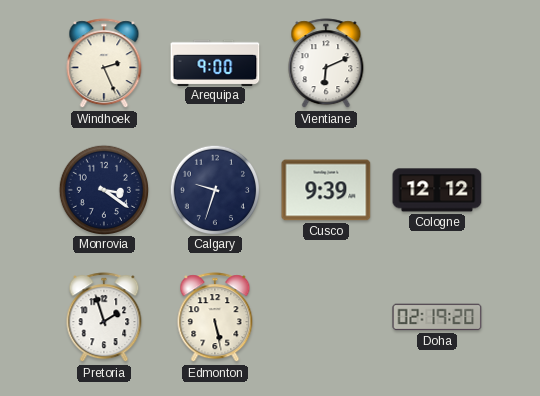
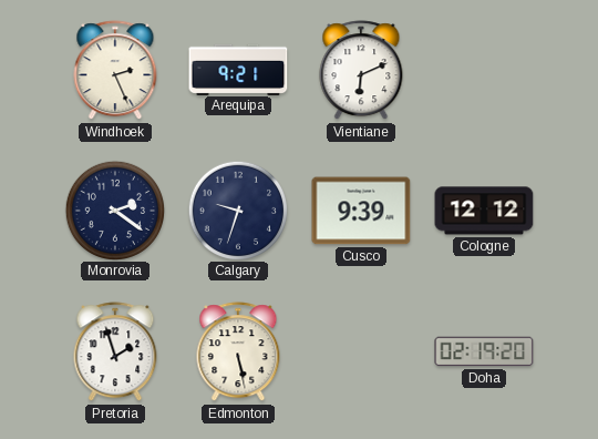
Arequipa: 9:00 -> 9:21 (238, 69)
Monrovia: 3:21 -> 2:21 (114, 210)
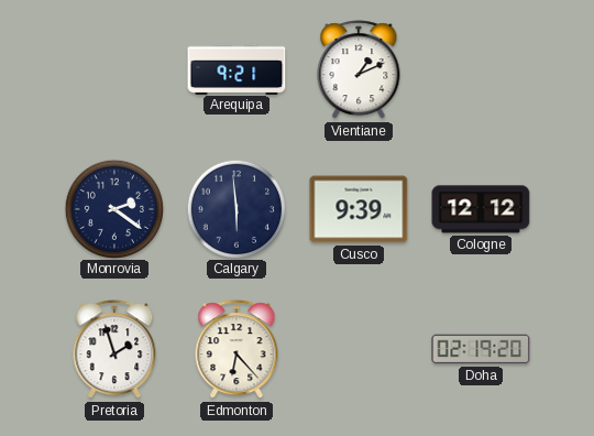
Windhoek: 2:26 -> none (115, 71)
Vientiane: 6:11 -> 1:11 (359, 70)
Calgary: 9:33 -> 5:59 (235, 208)
Edmonton: 5:28 -> 6:23 (237, 350)
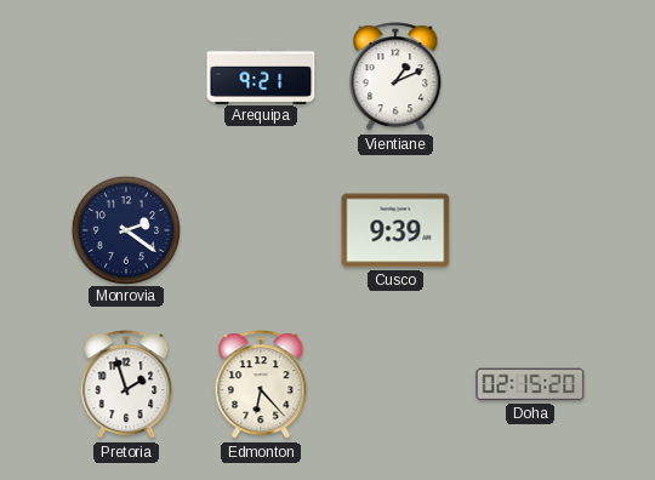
Calgary: 5:59 -> none (235, 208)
Cologne: 12:12 -> none (481, 209)
Doha: 02:19 -> 02:15 (530, 384)
